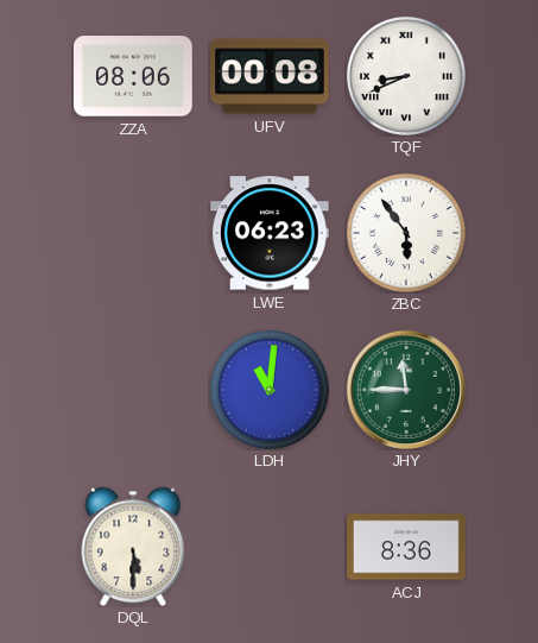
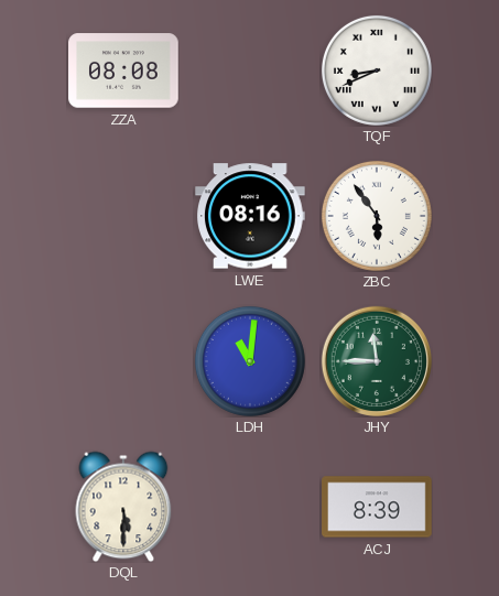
ZZA: 08:06 -> 08:08 (123, 71)
UFV: 00:08 -> none (270, 76)
LWE: 06:23 -> 08:16 (251, 216)
ACJ: 8:36 -> 8:39 (377, 507)
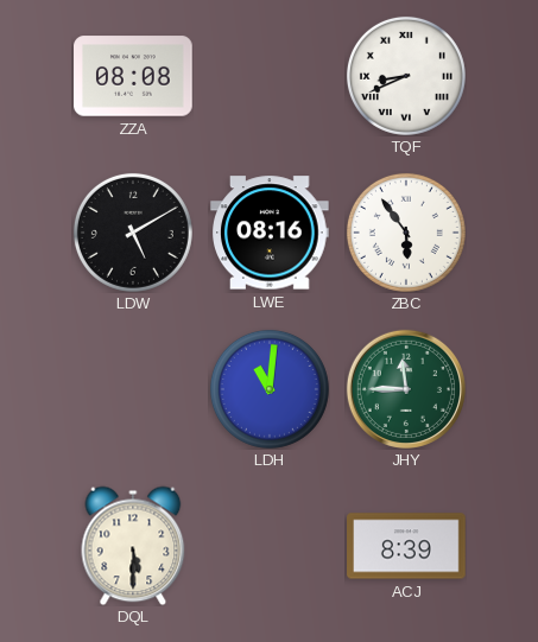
LDW: none -> 5:10 (133, 233)
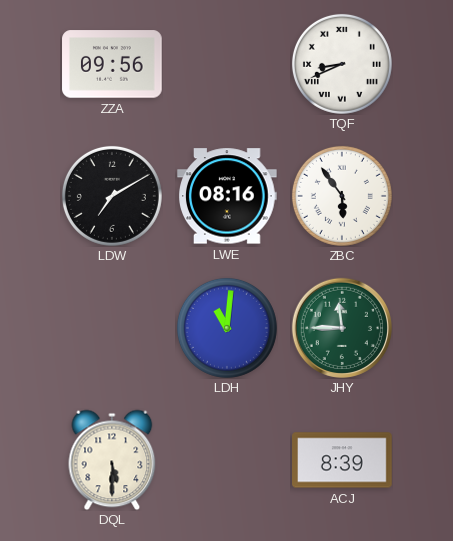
ZZA: 08:08 -> 09:56 (112, 64)
LDW: 5:10 -> 7:10 (112, 196)
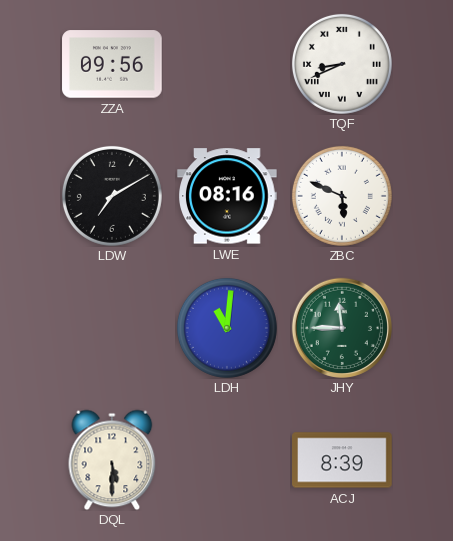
ZBC: 5:54 -> 5:49 (342, 196)
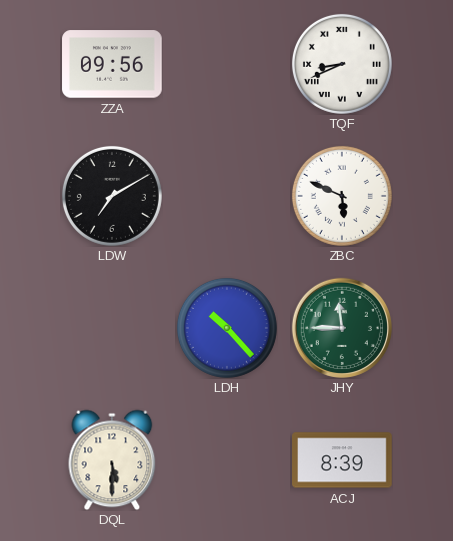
LWE: 08:16 -> none (228, 196)
LDH: 11:01 -> 10:23 (227, 328)
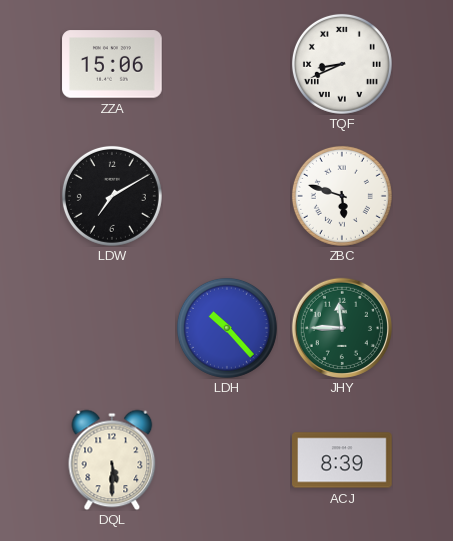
ZZA: 09:56 -> 15:06 (112, 64)
ZBC: 5:49 -> 5:48 (342, 196)
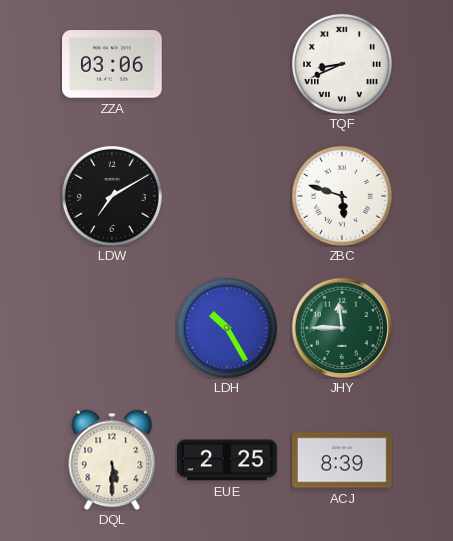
ZZA: 15:06 -> 03:06 (112, 64)
LDH: 10:23 -> 10:25 (227, 328)
EUE: none -> 2:25 (227, 460)
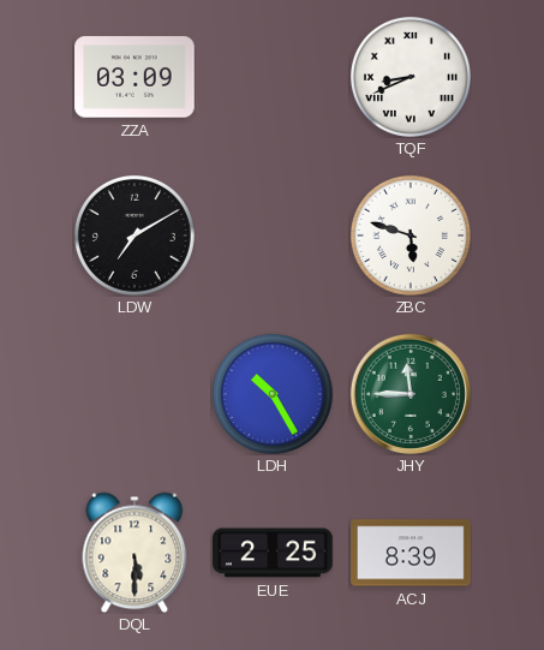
ZZA: 03:06 -> 03:09 (134, 77)
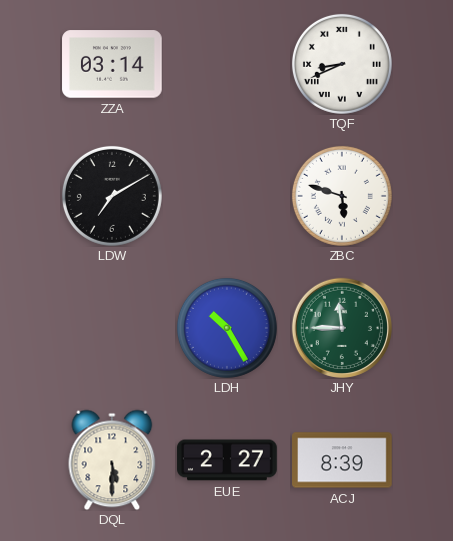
ZZA: 03:09 -> 03:14 (112, 64)
EUE: 2:25 -> 2:27 (227, 460)
